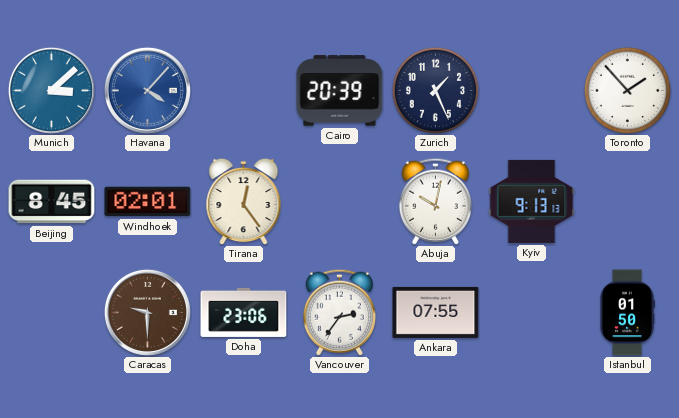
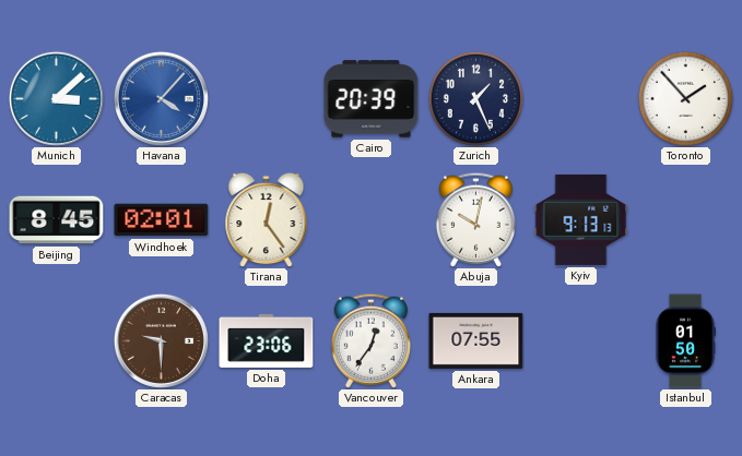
Vancouver: 2:36 -> 12:36 (370, 340)
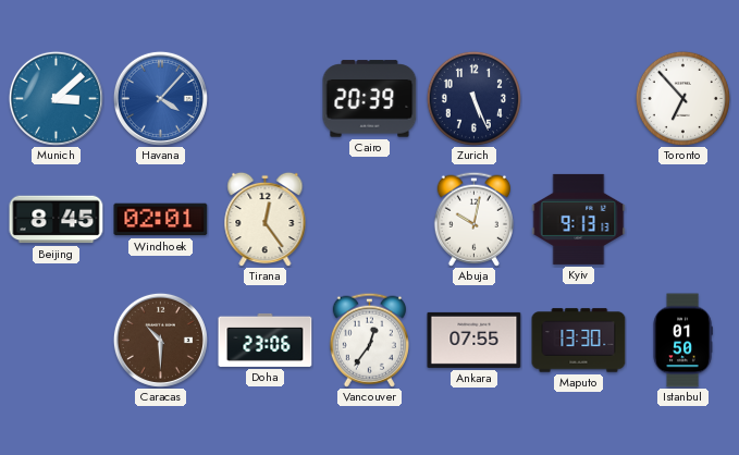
Zurich: 1:26 -> 5:26 (473, 98)
Toronto: 1:53 -> 6:53 (682, 98)
Caracas: 9:30 -> 10:30 (160, 340)
Maputo: none -> 13:30 (579, 341)
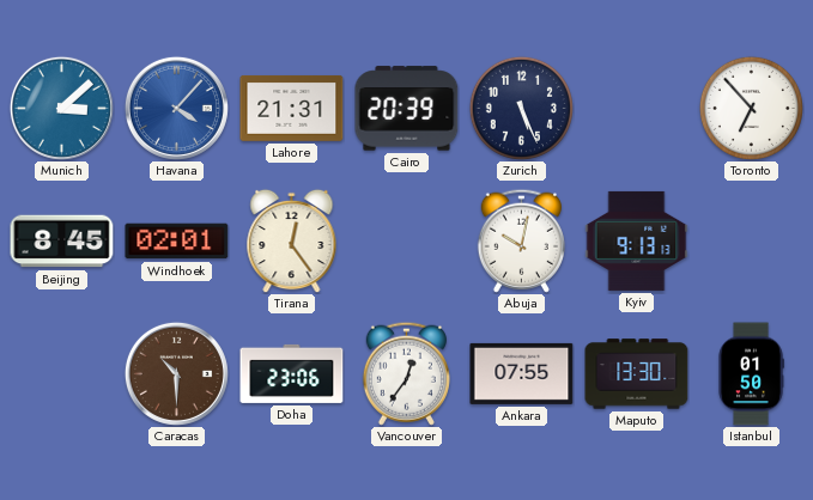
Lahore: none -> 21:31 (292, 108)
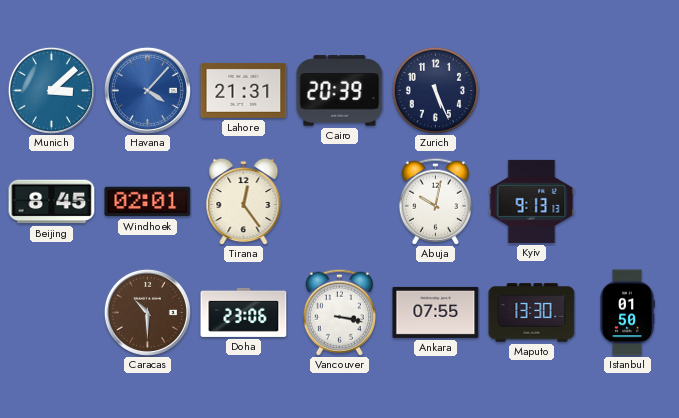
Toronto: 6:53 -> none (751, 108)
Vancouver: 12:36 -> 3:17 (339, 312)
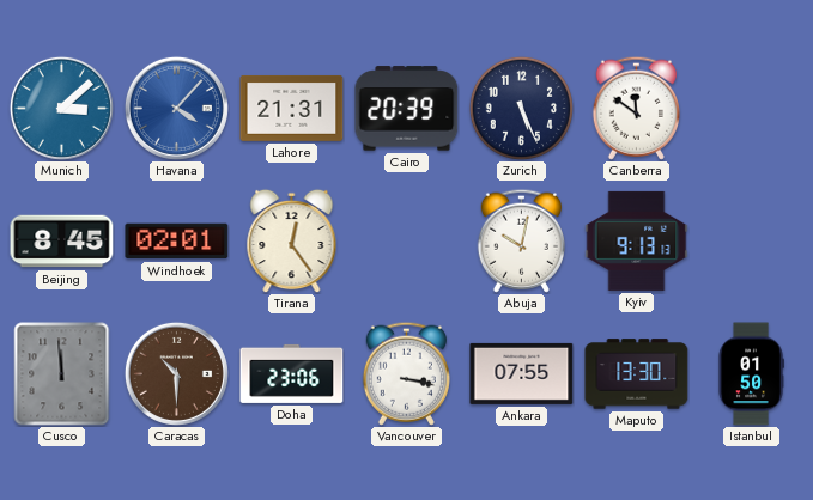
Canberra: none -> 11:51 (636, 108)
Cusco: none -> 11:59 (62, 374)
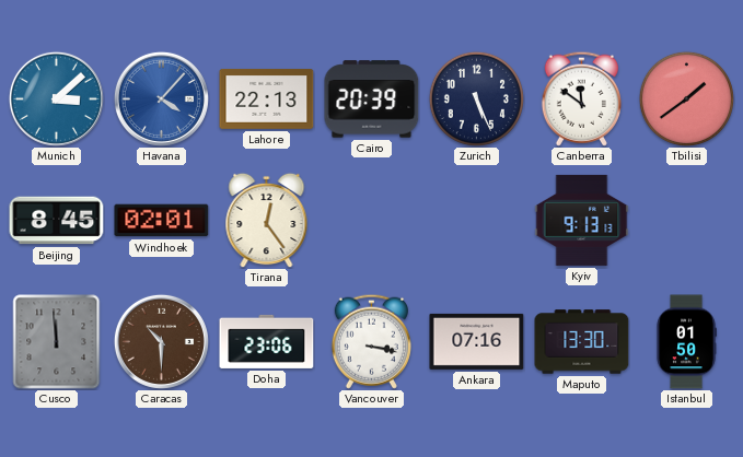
Lahore: 21:31 -> 22:13 (267, 98)
Tbilisi: none -> 1:39 (686, 98)
Abuja: 10:02 -> none (521, 240)
Ankara: 07:55 -> 07:16 (477, 341)
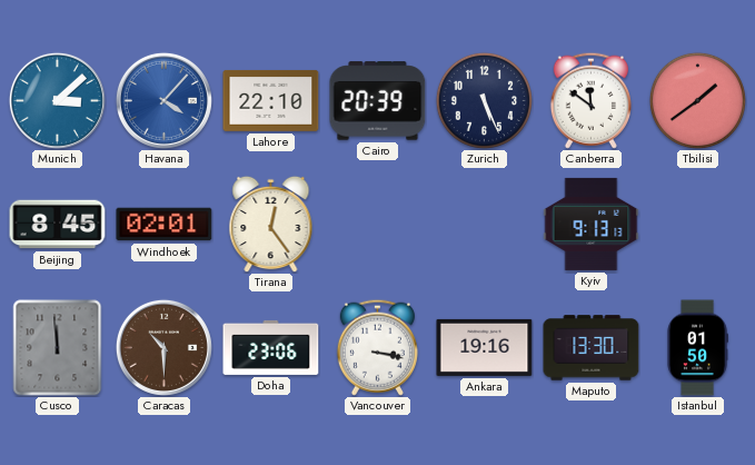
Lahore: 22:13 -> 22:10 (271, 100)
Ankara: 07:16 -> 19:16 (485, 347)
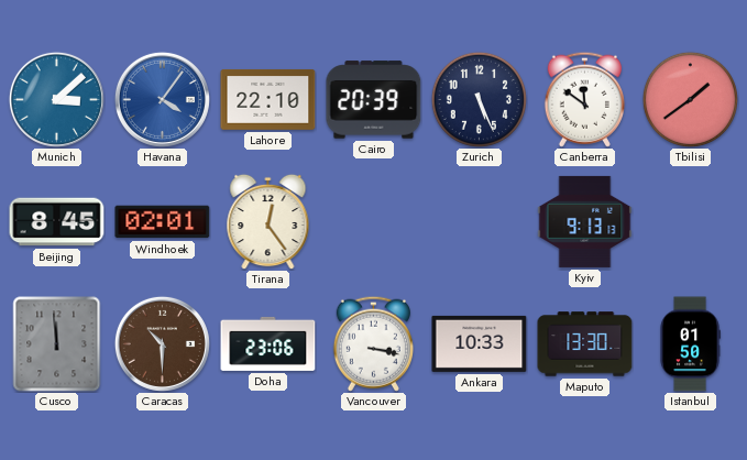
Havana: 4:07 -> 4:06 (162, 99)
Ankara: 19:16 -> 10:33 (480, 343)
